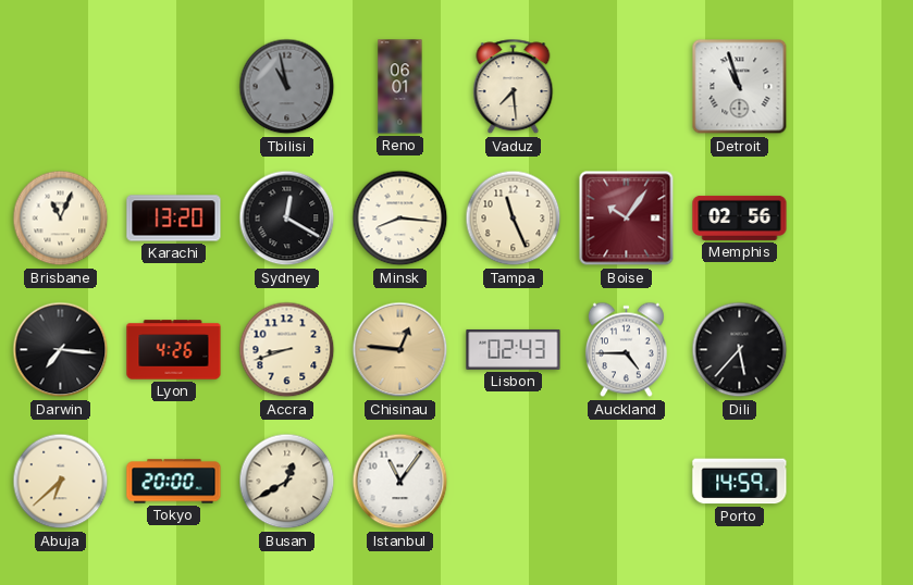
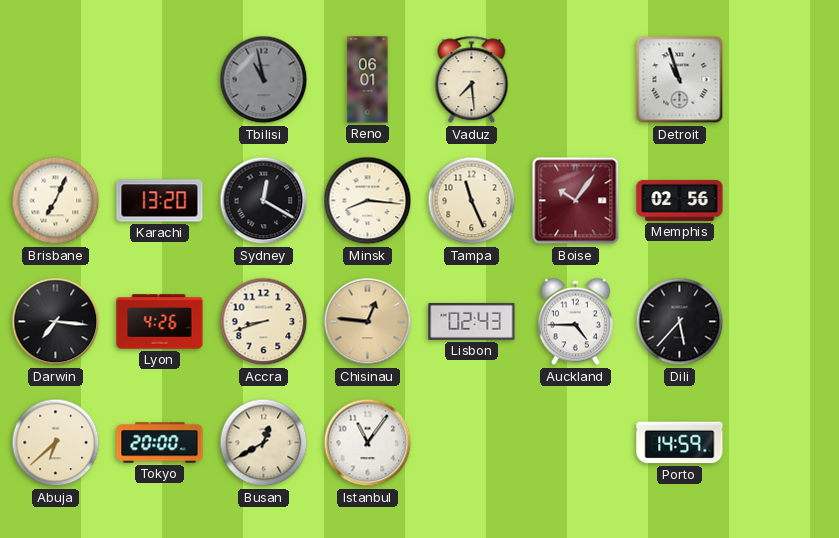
Brisbane: 11:04 -> 7:04 (56, 201)
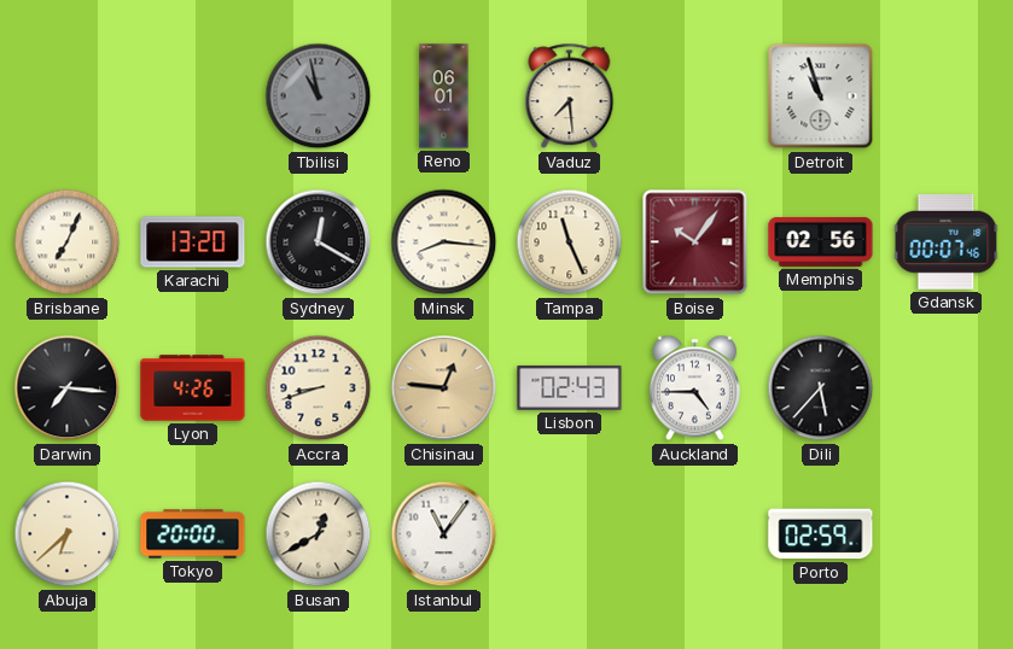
Gdansk: none -> 00:07 (947, 241)
Porto: 14:59 -> 02:59 (821, 534)
